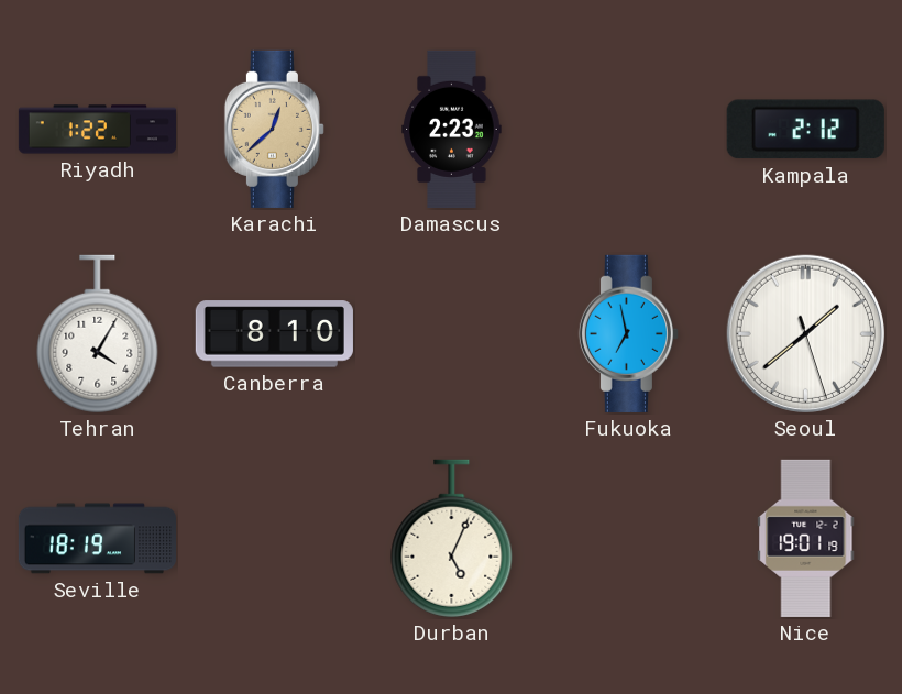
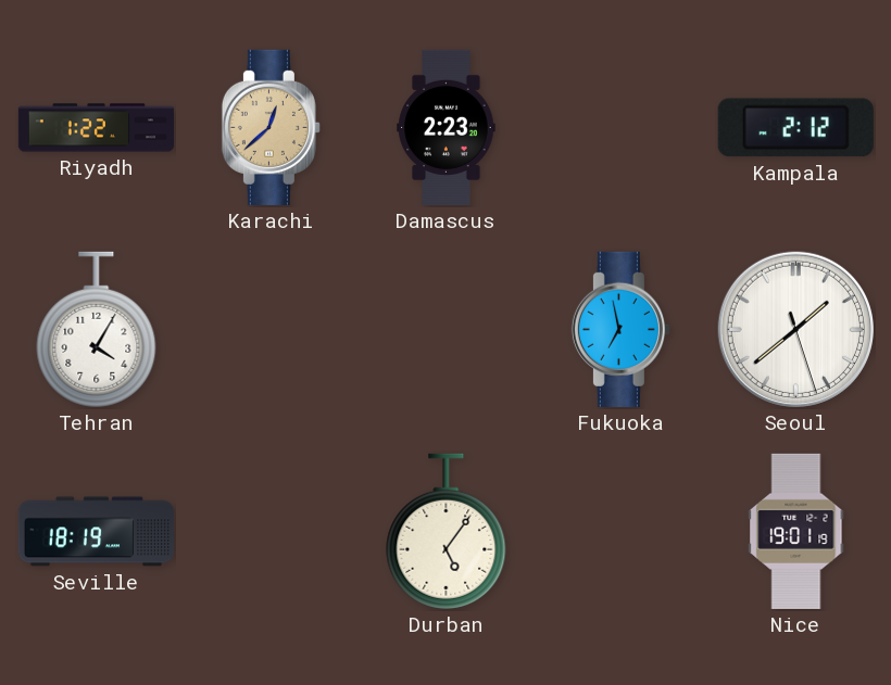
Canberra: 8:10 -> none (274, 334)
Durban: 5:04 -> 5:06 (447, 532)
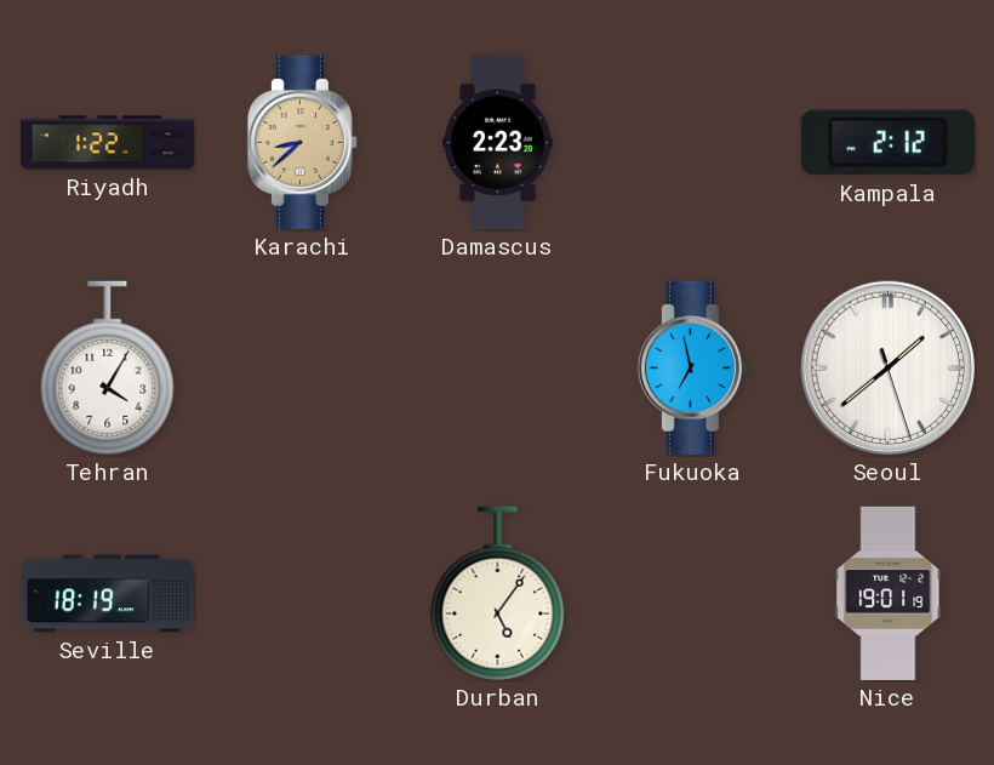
Karachi: 12:38 -> 8:38 (302, 142)
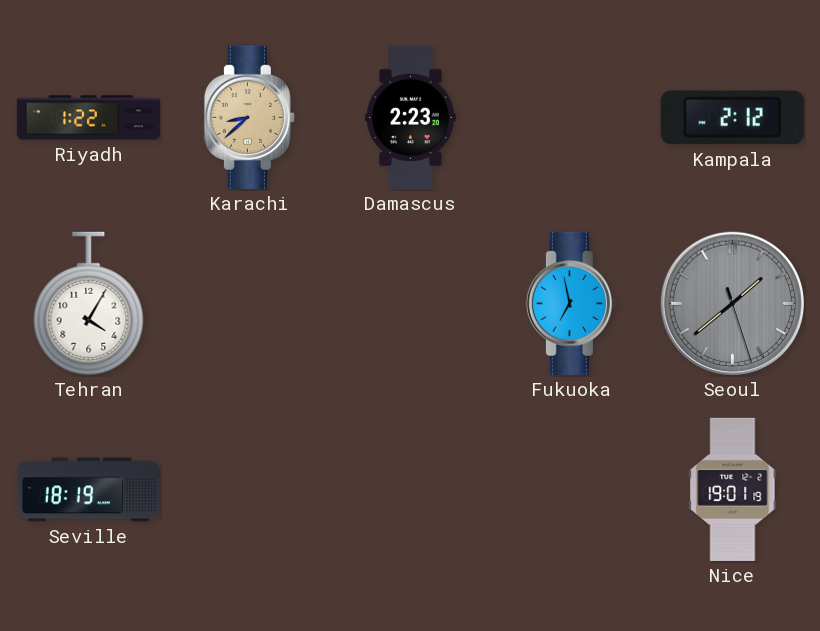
Seoul dial: white -> grey (732, 303)
Durban: 5:06 -> none (498, 594)
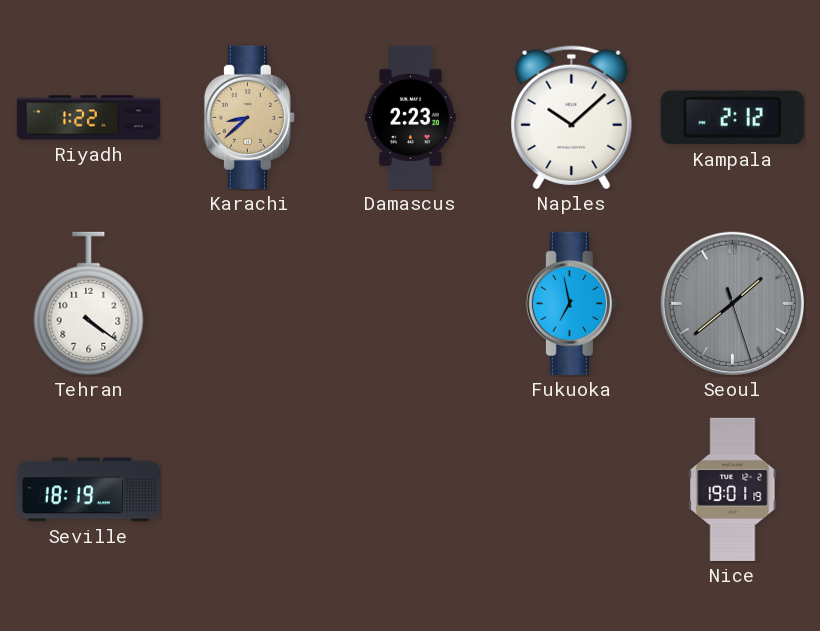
Naples: none -> 10:08 (572, 118)
Tehran: 4:05 -> 4:21 (89, 304)
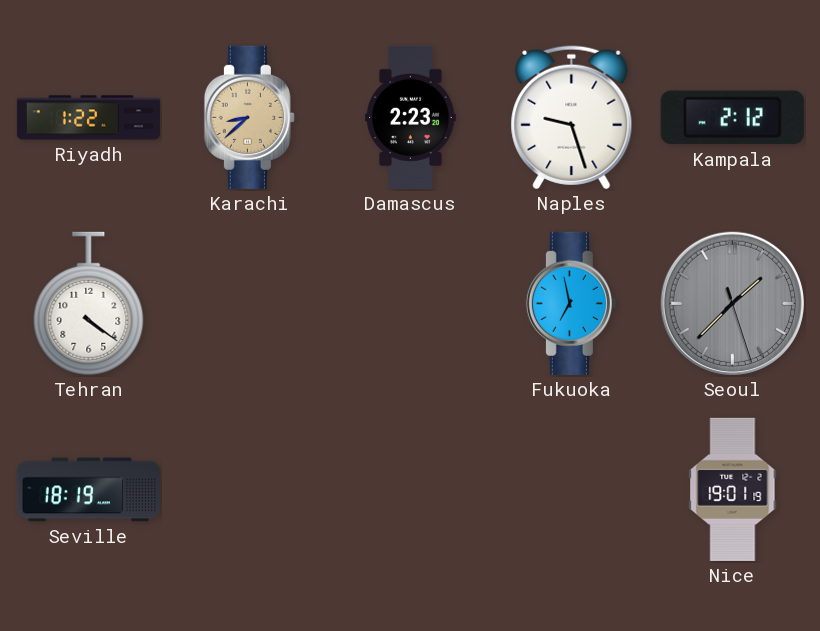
Naples: 10:08 -> 9:27 (572, 118)
Seoul: 1:38 -> 1:37 (732, 303)
